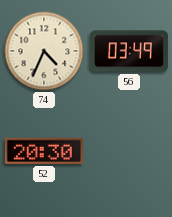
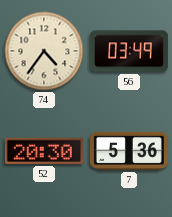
74: 4:34 -> 4:36 (44, 51)
7: none -> 5:36 (129, 151)
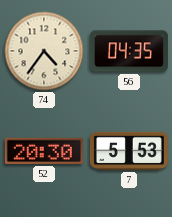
56: 03:49 -> 04:35 (129, 51)
7: 5:36 -> 5:53 (129, 151)
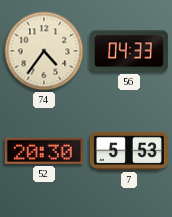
56: 04:35 -> 04:33 (129, 51)
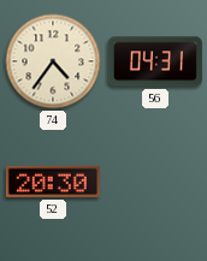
56: 04:33 -> 04:31 (155, 61)
7: 5:53 -> none (129, 151)
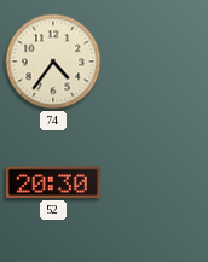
56: 04:31 -> none (155, 61)
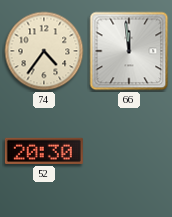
66: none -> 11:59 (129, 51)
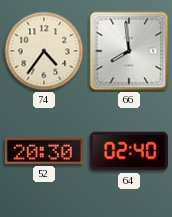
66: 11:59 -> 7:59 (129, 51)
64: none -> 02:40 (129, 151)
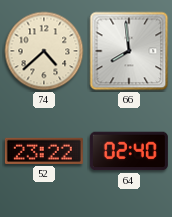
74: 4:36 -> 4:38 (44, 51)
52: 20:30 -> 23:22 (44, 151)
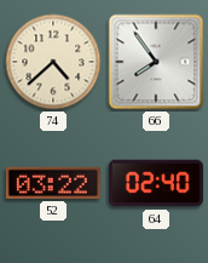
66: 7:59 -> 7:54 (156, 62)
52: 23:22 -> 03:22 (53, 183)
